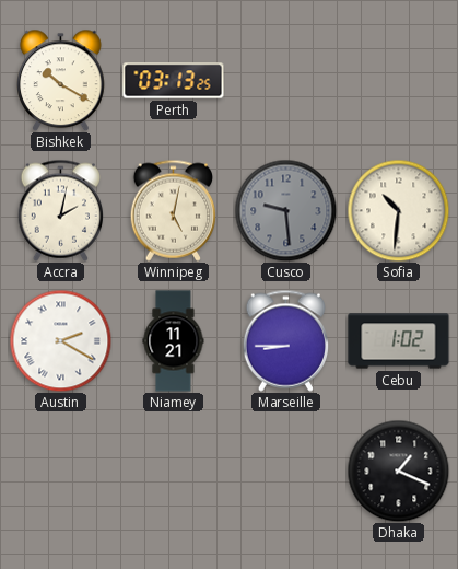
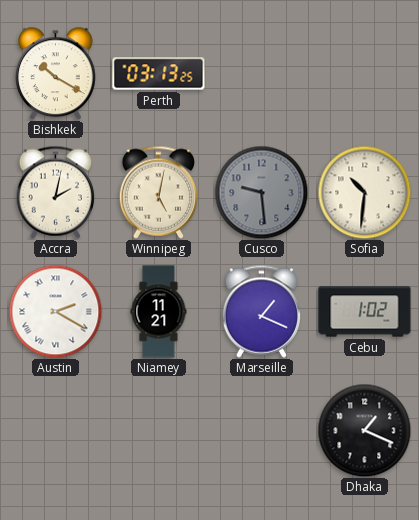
Marseille: 8:45 -> 1:19 (261, 311)
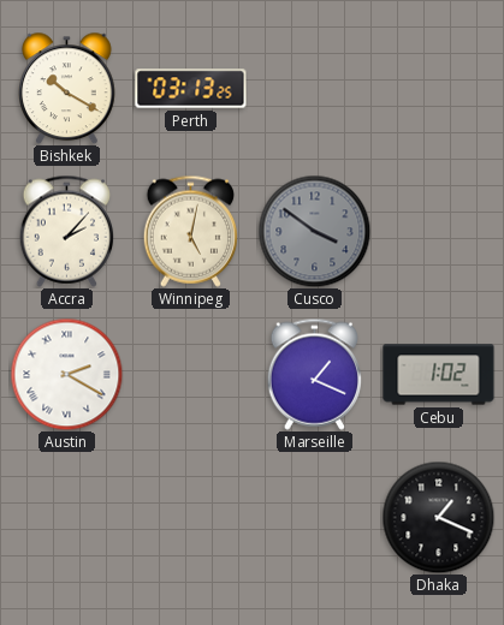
Accra: 2:02 -> 2:07 (66, 231)
Cusco: 9:29 -> 3:51 (314, 231)
Sofia: 10:31 -> none (364, 192)
Niamey: 11:21 -> none (159, 312)
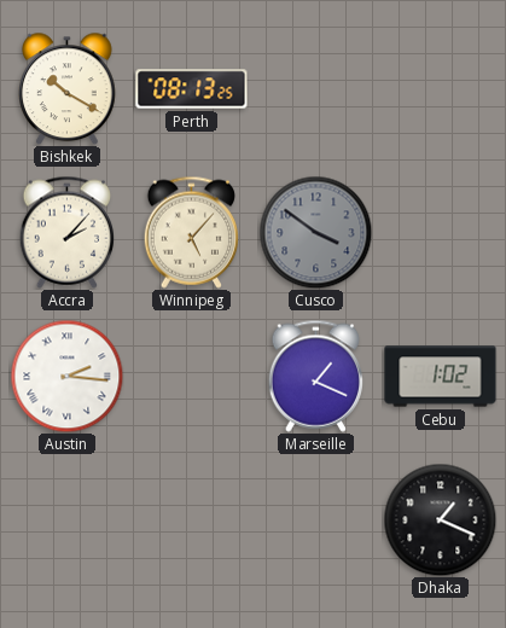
Perth: 03:13 -> 08:13 (192, 89)
Winnipeg: 5:02 -> 5:07 (191, 232)
Austin: 2:20 -> 2:16 (66, 376)
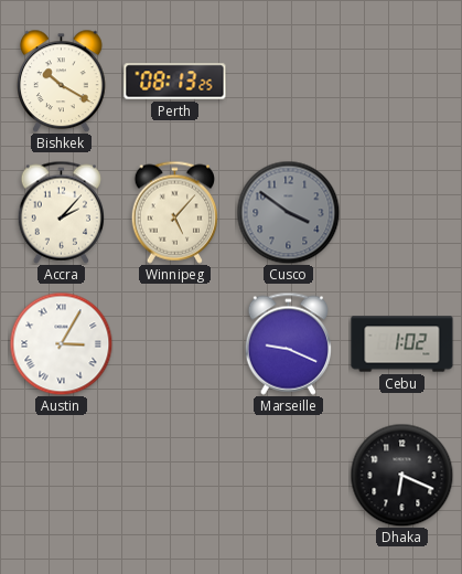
Austin: 2:16 -> 3:05 (61, 343)
Marseille: 1:19 -> 9:19 (288, 343)
Dhaka: 1:19 -> 6:19 (401, 475)
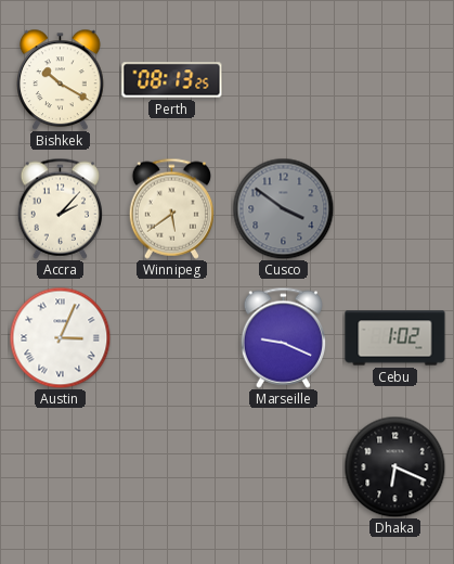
Winnipeg: 5:07 -> 5:39 (171, 208)
Austin: 3:05 -> 3:04 (60, 337)
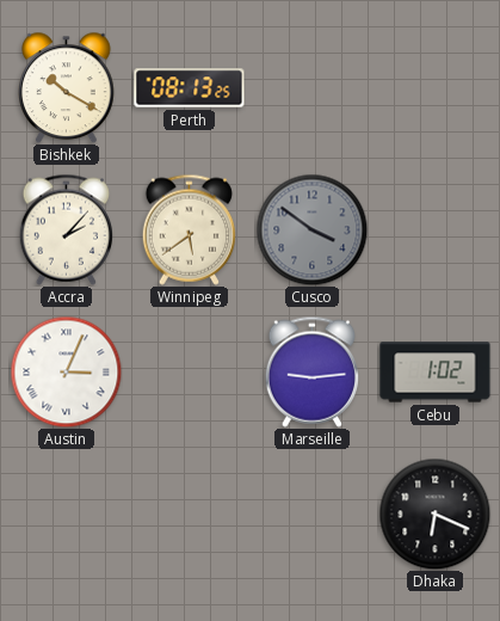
Marseille: 9:19 -> 9:14 (311, 371)
